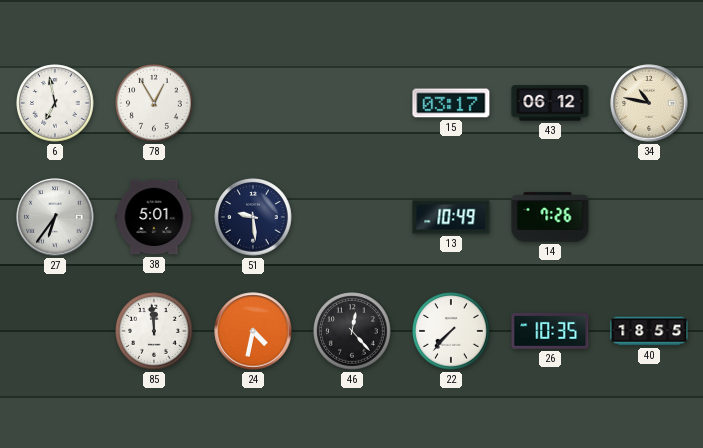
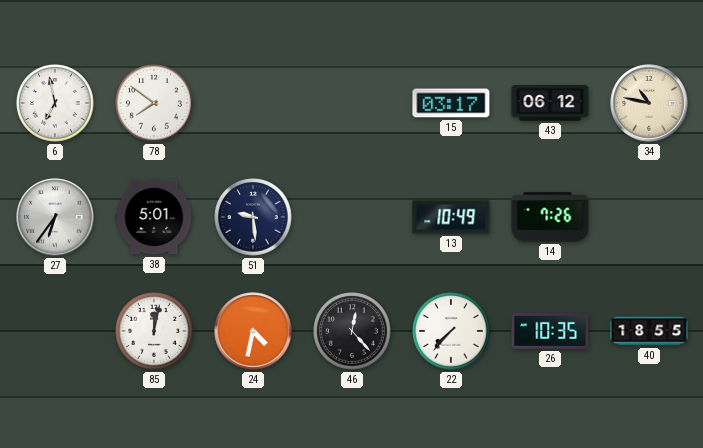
78: 12:55 -> 7:51 (154, 103)
85: 11:59 -> 12:02 (154, 331)
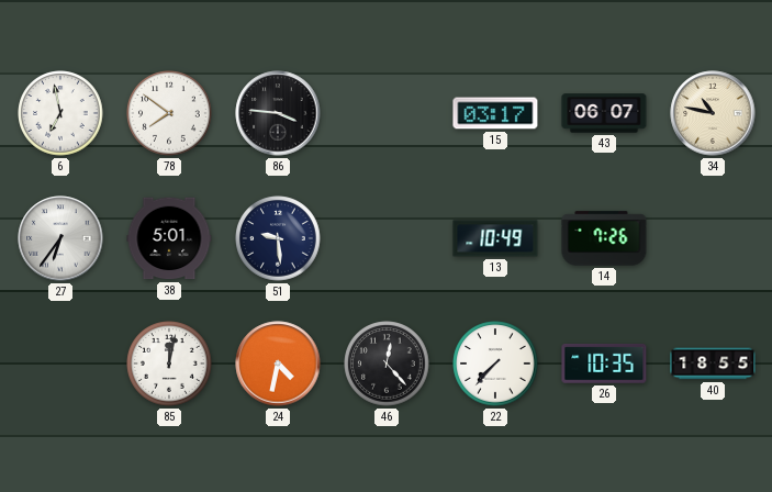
86: none -> 3:46 (278, 113)
43: 06:12 -> 06:07 (604, 113)
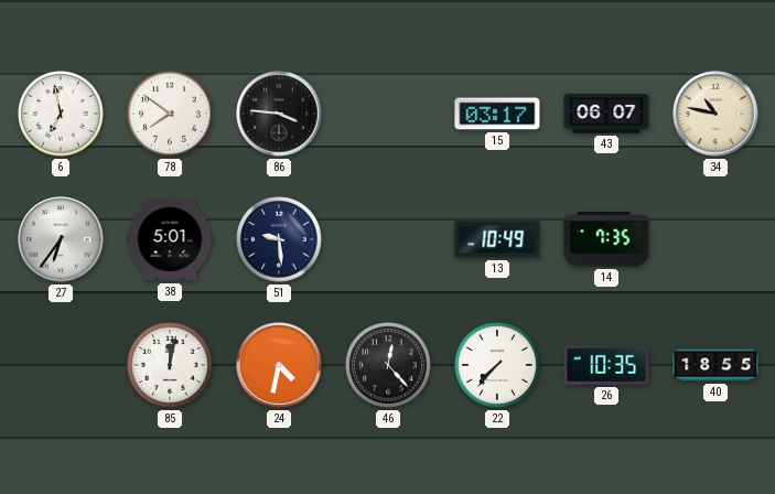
14: 7:26 -> 7:35 (606, 239)
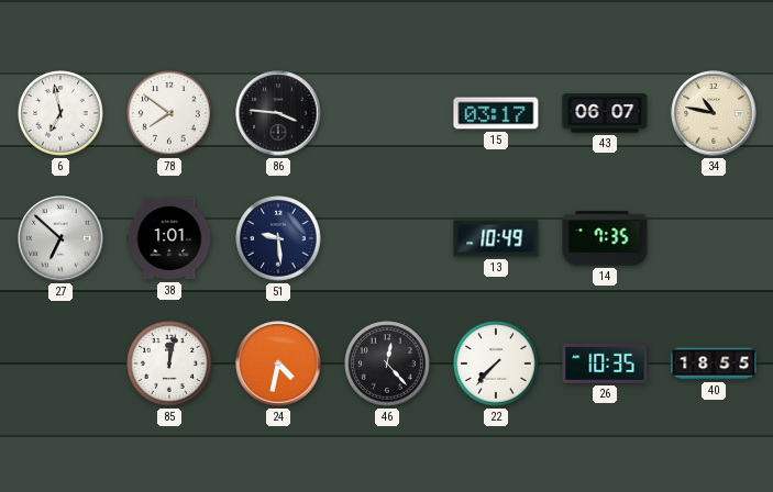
27: 6:36 -> 6:52 (60, 238)
38: 5:01 -> 1:01 (169, 238)
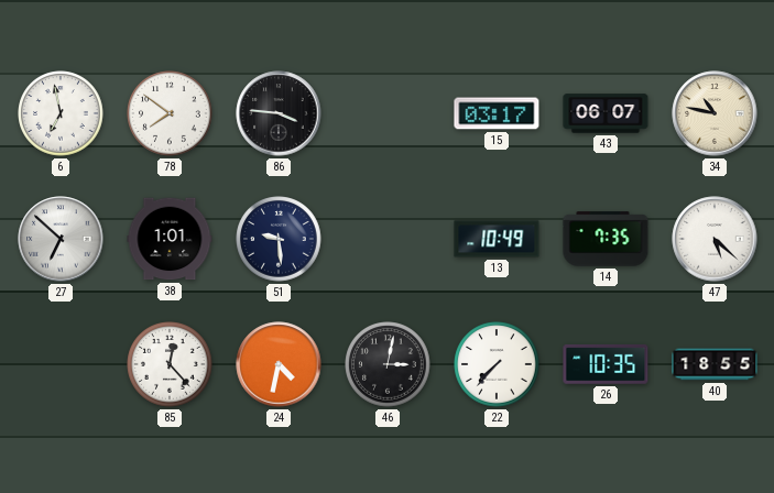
47: none -> 5:22 (715, 239)
85: 12:02 -> 12:23 (170, 364)
46: 12:23 -> 3:02 (388, 364)
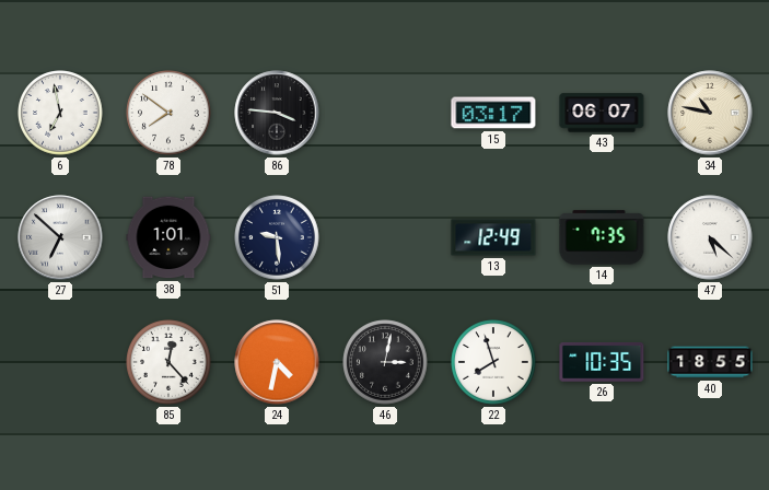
13: 10:49 -> 12:49 (493, 237)
22: 7:37 -> 7:57 (493, 362)
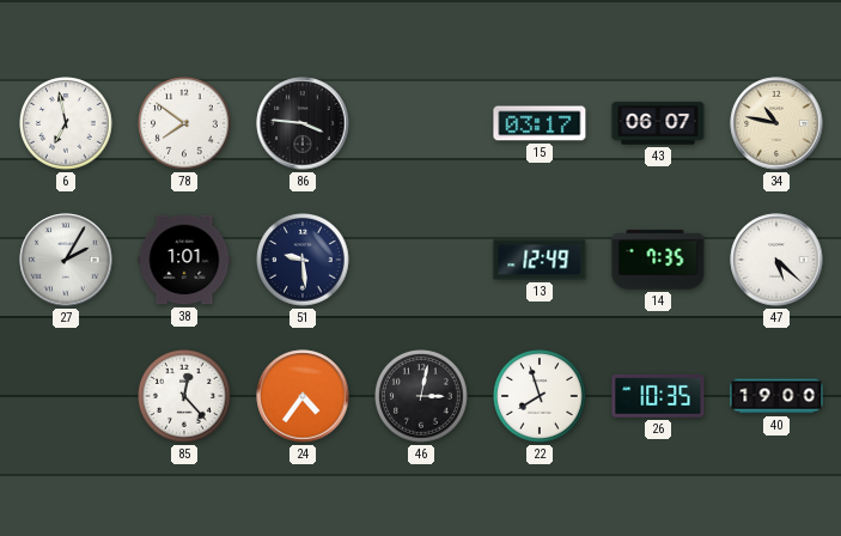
27: 6:52 -> 2:05 (66, 260)
24: 4:32 -> 4:36 (303, 396)
40: 18:55 -> 19:00 (776, 396)
